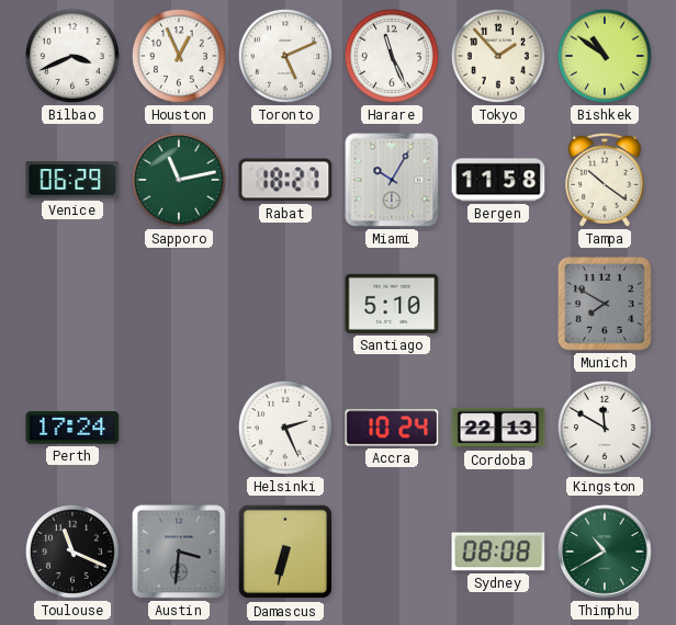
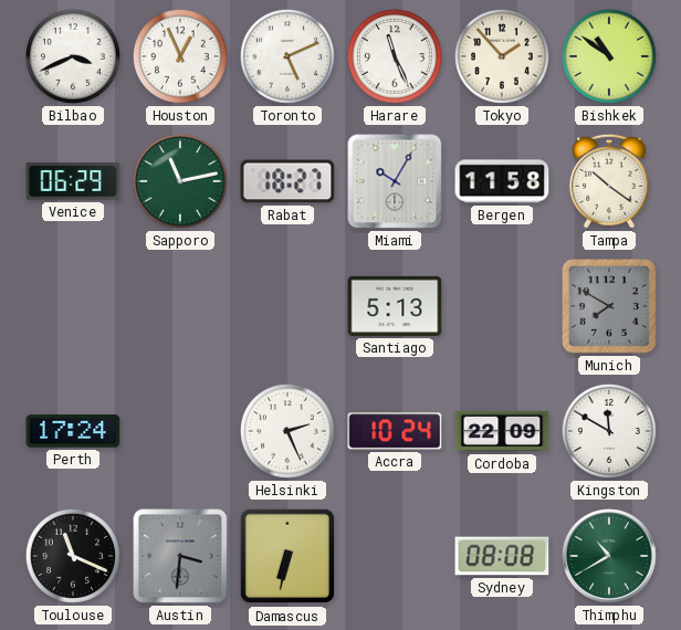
Santiago: 5:10 -> 5:13 (395, 306)
Cordoba: 22:13 -> 22:09 (502, 431)
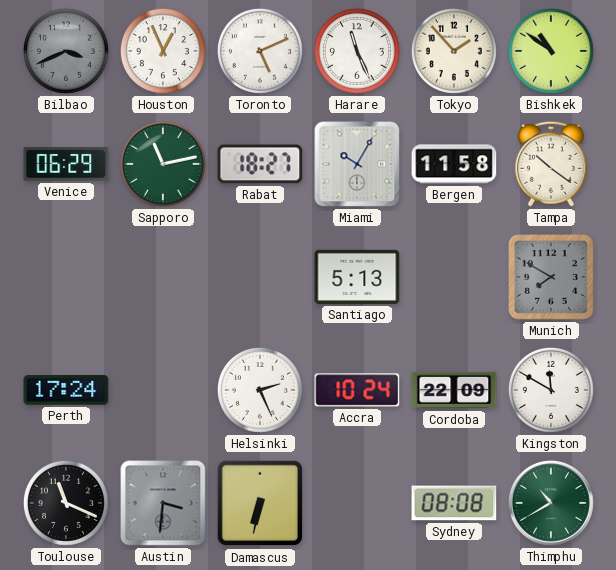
Bilbao dial: white -> grey (66, 51)
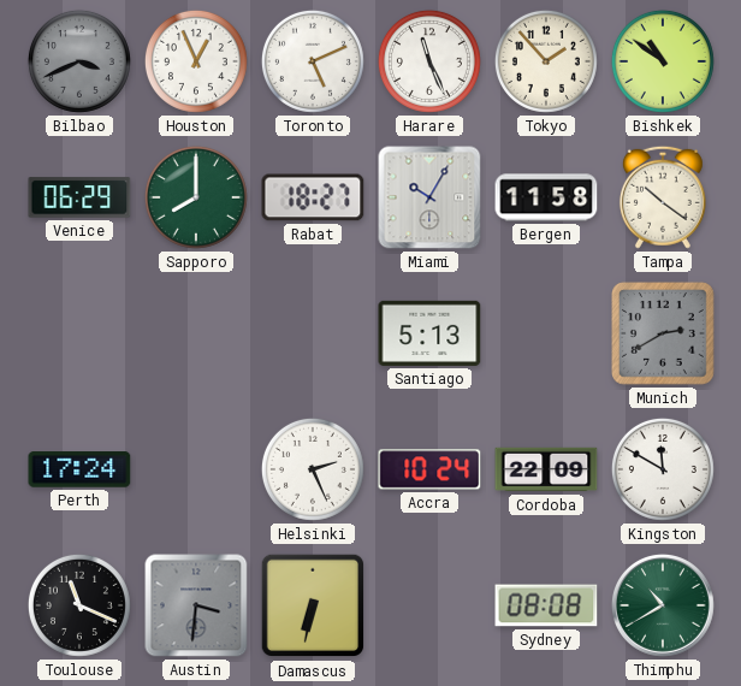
Sapporo: 11:13 -> 8:00 (196, 197)
Munich: 7:50 -> 2:40 (664, 335)
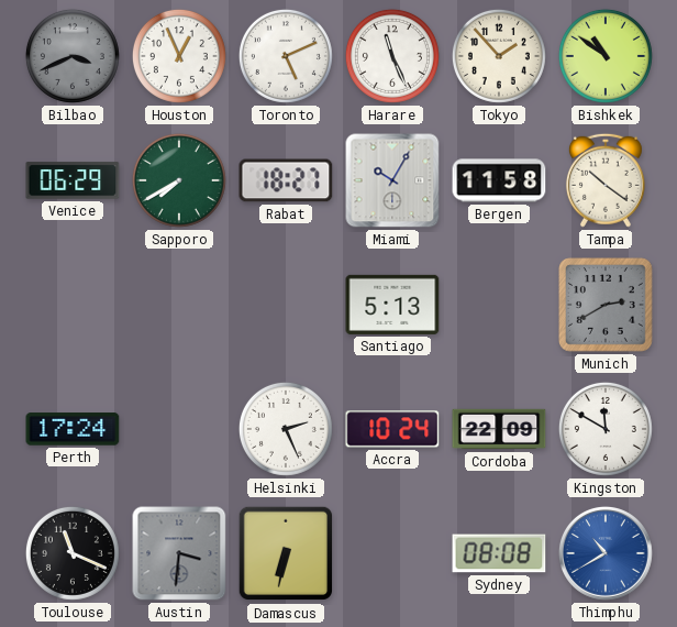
Sapporo: 8:00 -> 7:40 (179, 180)
Thimphu dial: green -> blue (606, 553)
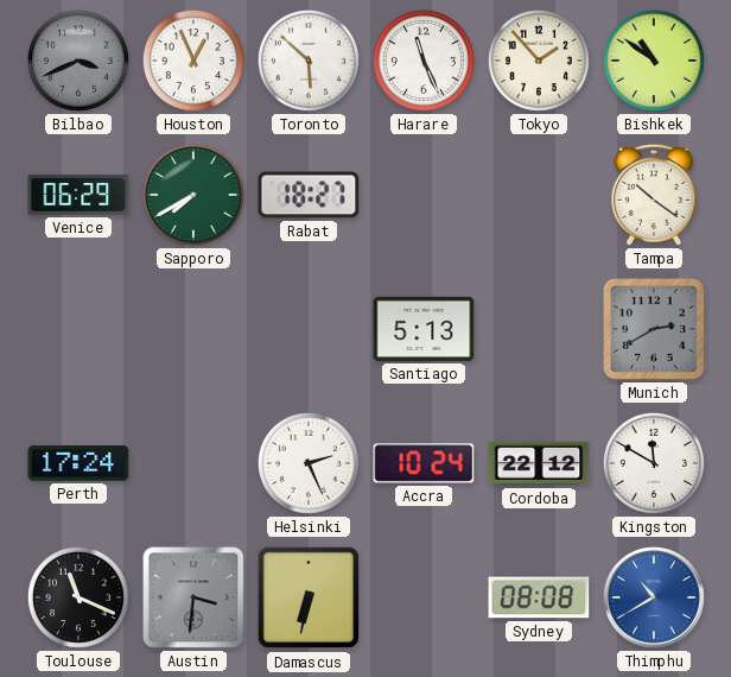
Toronto: 5:11 -> 5:52 (309, 61)
Miami: 10:05 -> none (392, 180)
Bergen: 11:58 -> none (499, 180)
Cordoba: 22:09 -> 22:12 (539, 463)
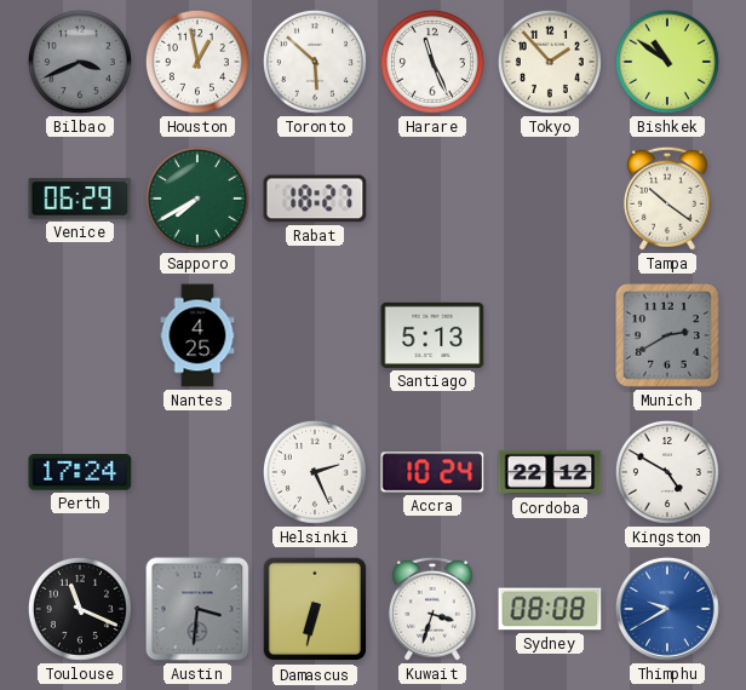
Houston: 12:56 -> 12:58 (197, 62)
Nantes: none -> 4:25 (197, 335)
Kingston: 11:50 -> 4:50 (667, 472)
Kuwait: none -> 3:33 (432, 609)
Thimphu: 10:40 -> 9:40 (667, 609)
